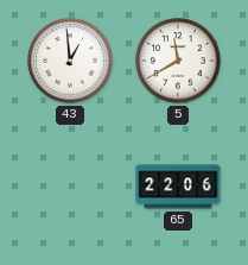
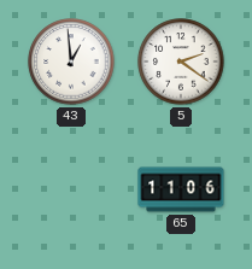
5: 11:40 -> 2:21 (181, 62)
65: 22:06 -> 11:06 (181, 189)
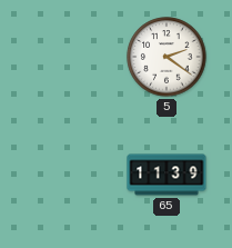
43: 12:59 -> none (71, 62)
65: 11:06 -> 11:39 (167, 175)
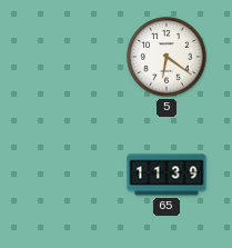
5: 2:21 -> 6:21 (167, 57)
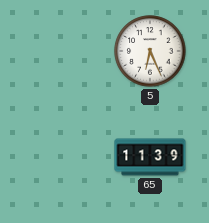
5: 6:21 -> 6:26 (150, 51)
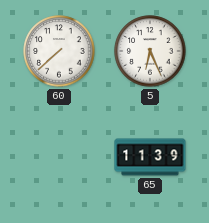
60: none -> 7:38 (59, 51)
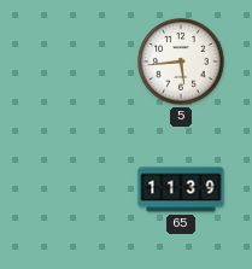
60: 7:38 -> none (59, 51)
5: 6:26 -> 5:44 (181, 62)
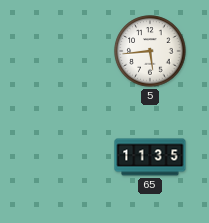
65: 11:39 -> 11:35 (150, 157)
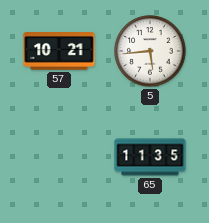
57: none -> 10:21 (59, 52)
